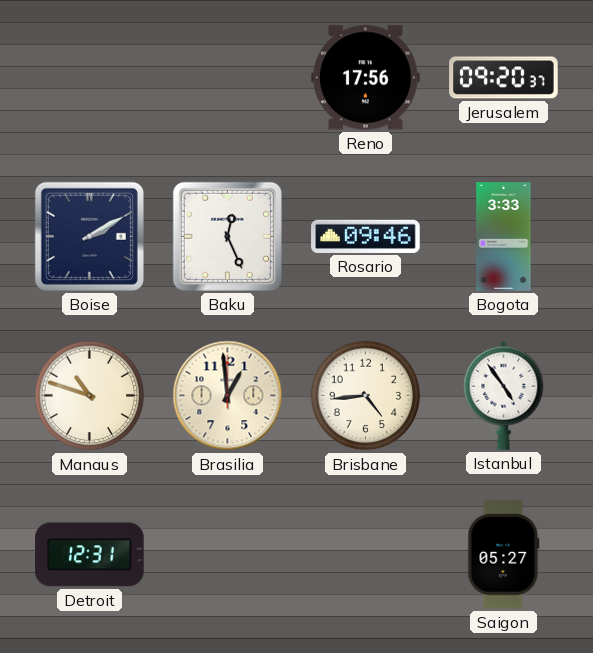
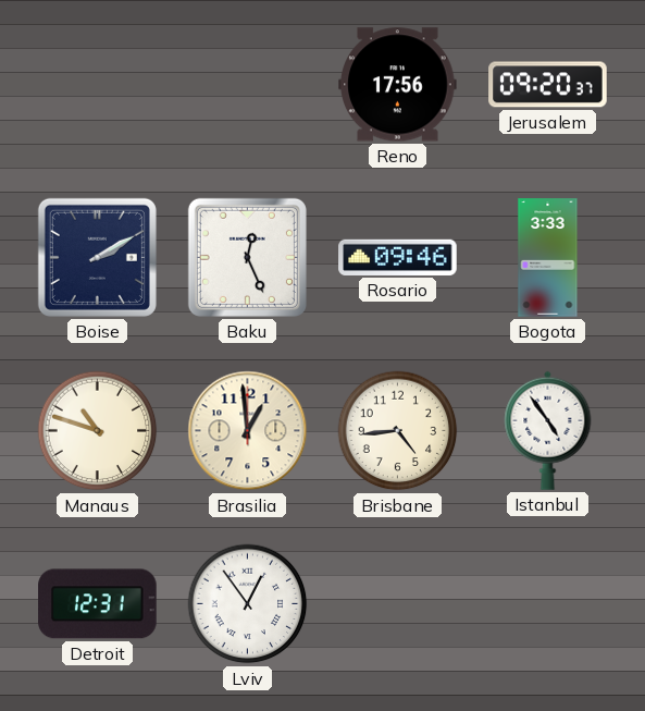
Lviv: none -> 12:54 (248, 604)
Saigon: 05:27 -> none (504, 555)
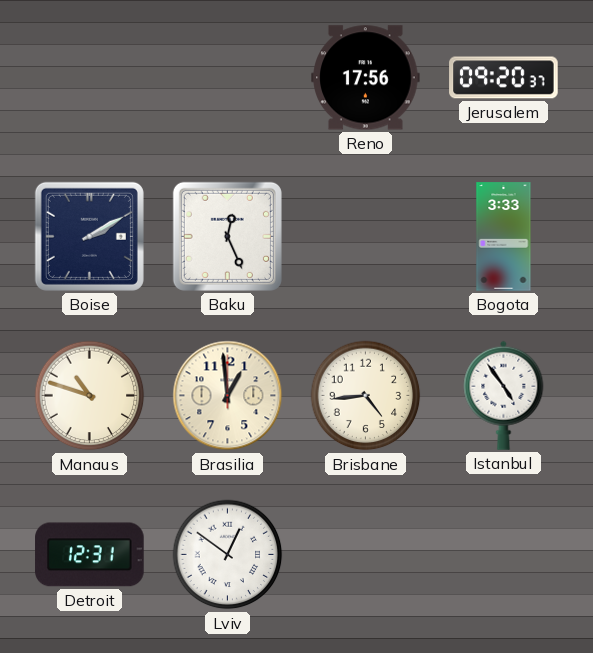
Rosario: 09:46 -> none (398, 257)
Lviv: 12:54 -> 12:51 (228, 555)
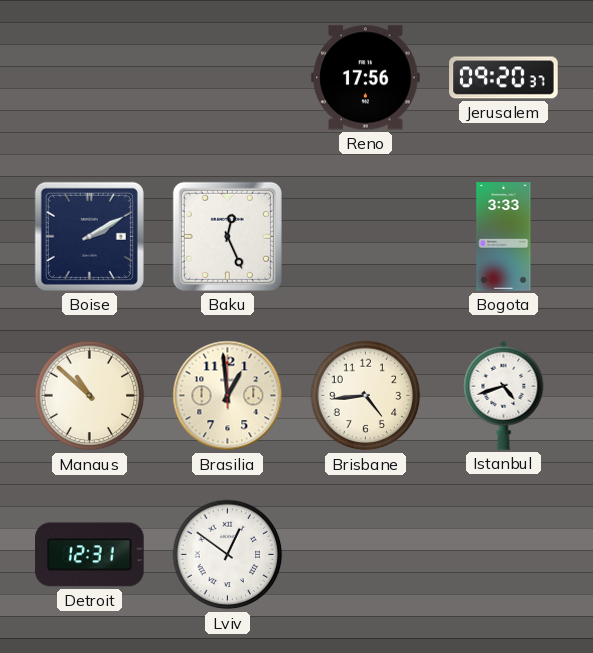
Manaus: 10:48 -> 10:52 (90, 396)
Istanbul: 4:54 -> 4:42 (504, 395)
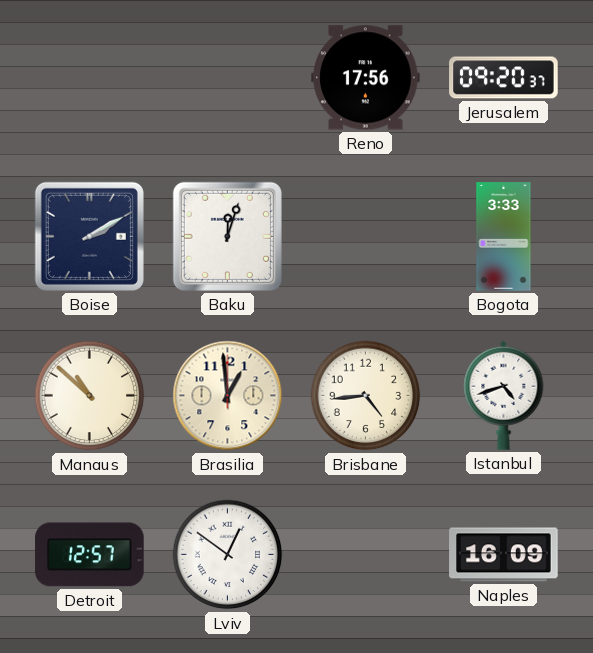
Baku: 12:26 -> 12:03 (227, 236)
Detroit: 12:31 -> 12:57 (90, 555)
Naples: none -> 16:09 (504, 555)
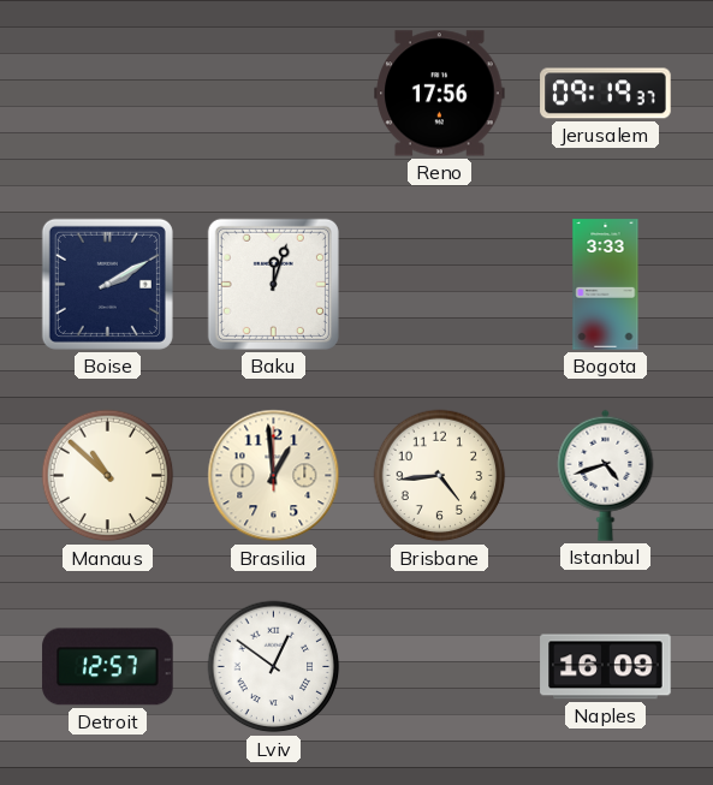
Jerusalem: 09:20 -> 09:19 (606, 94)
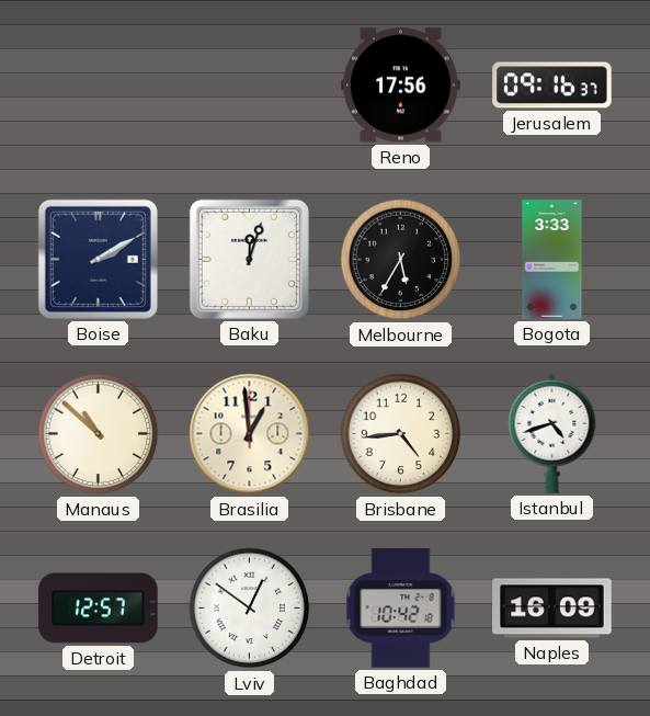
Jerusalem: 09:19 -> 09:16 (552, 86)
Melbourne: none -> 5:35 (401, 260)
Baghdad: none -> 10:42 (401, 609)
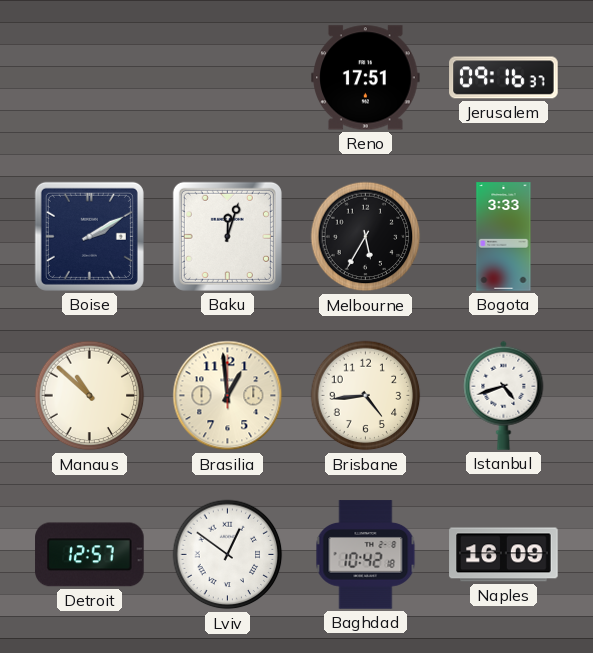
Reno: 17:56 -> 17:51 (366, 78)
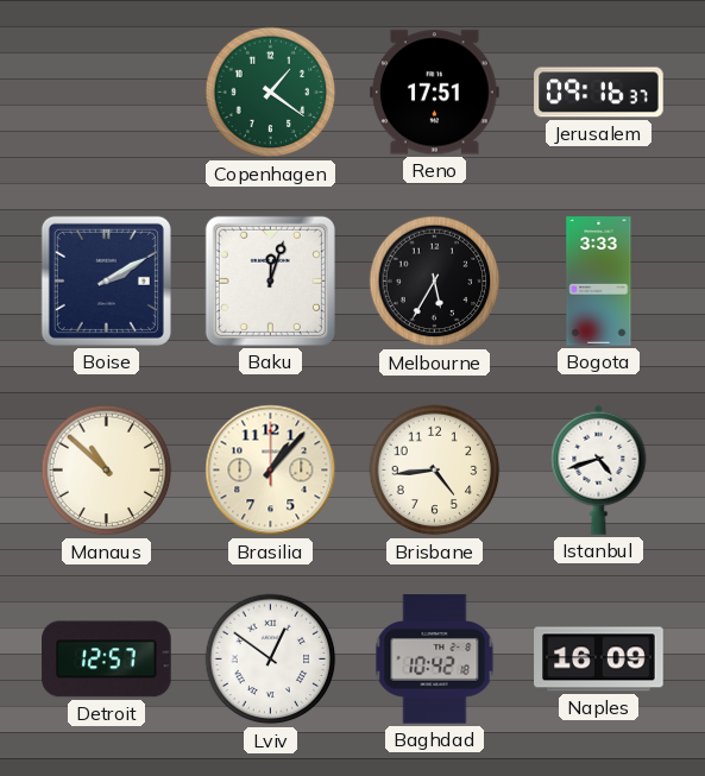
Copenhagen: none -> 1:21 (271, 93)
Brasilia: 12:59 -> 1:07 (271, 471)
